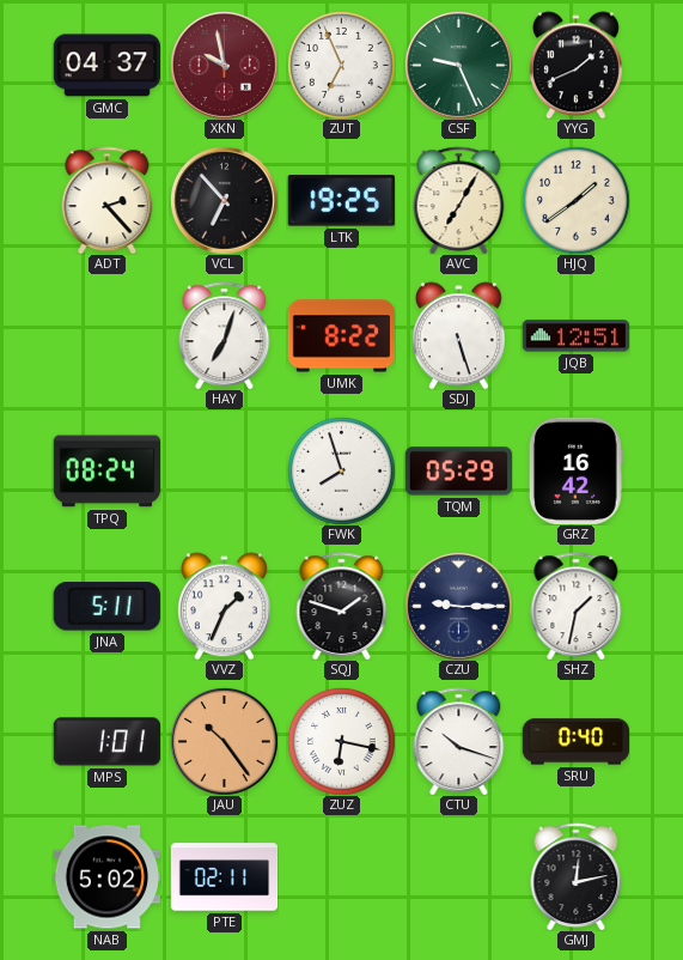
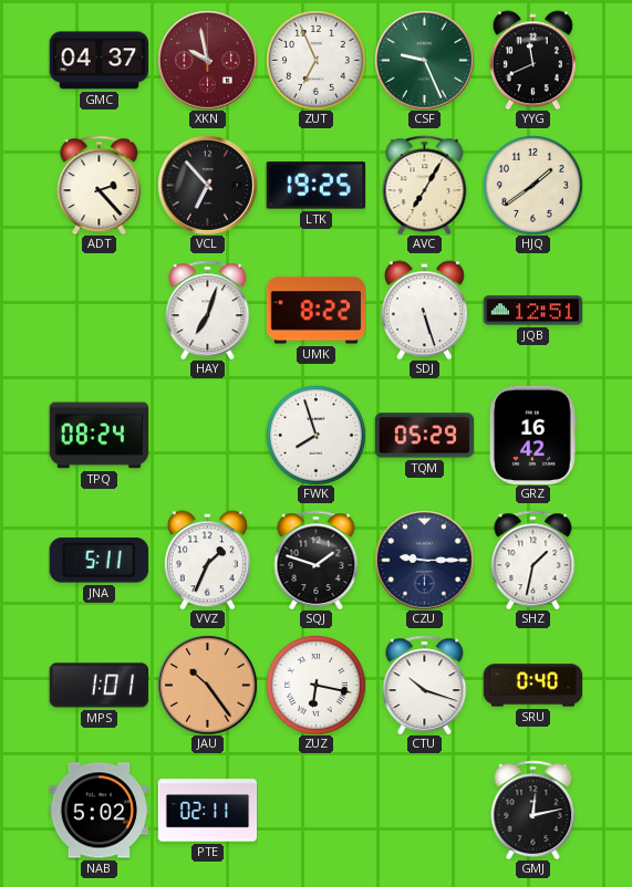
YYG: 1:41 -> 11:41 (532, 60)
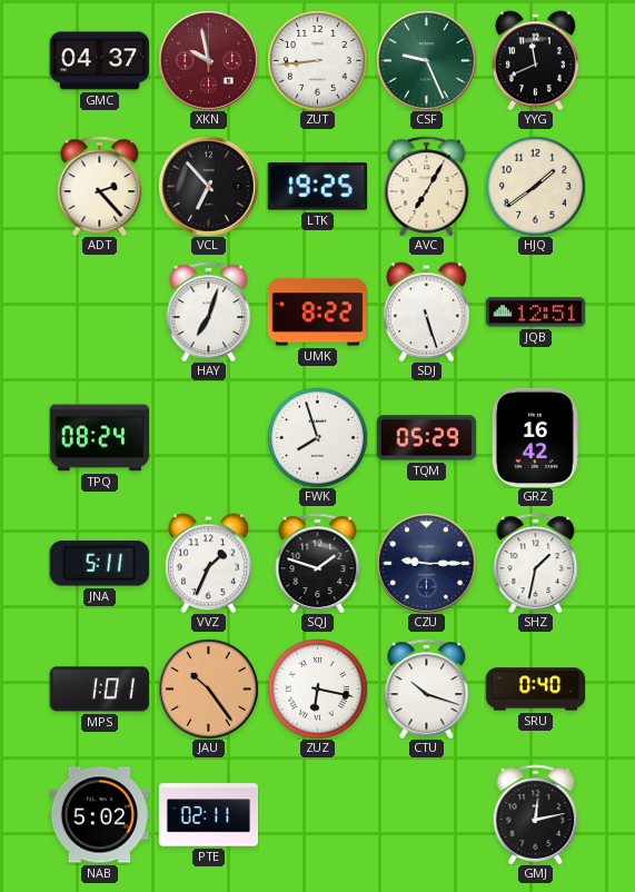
ZUT: 6:56 -> 8:44 (318, 61)
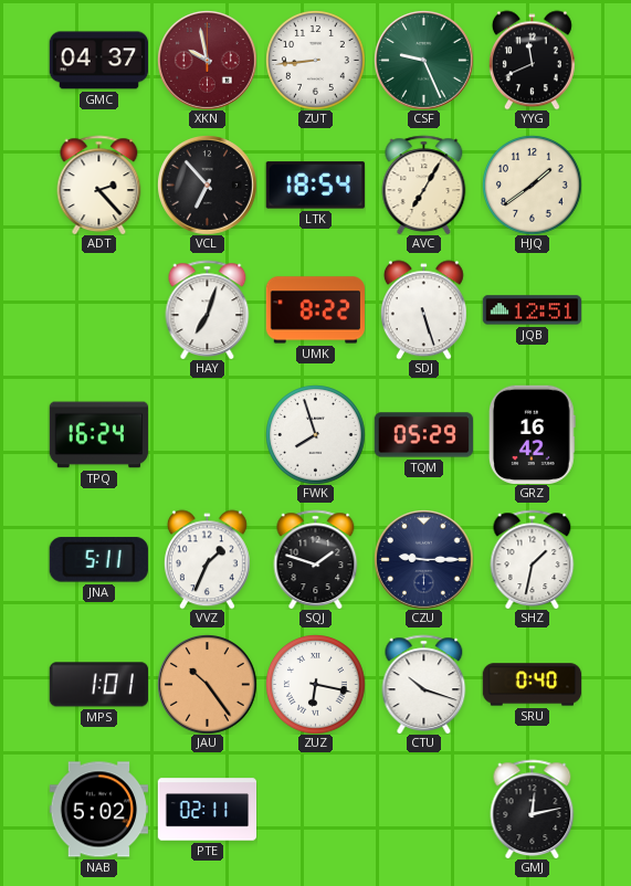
LTK: 19:25 -> 18:54 (315, 186)
TPQ: 08:24 -> 16:24 (98, 435)
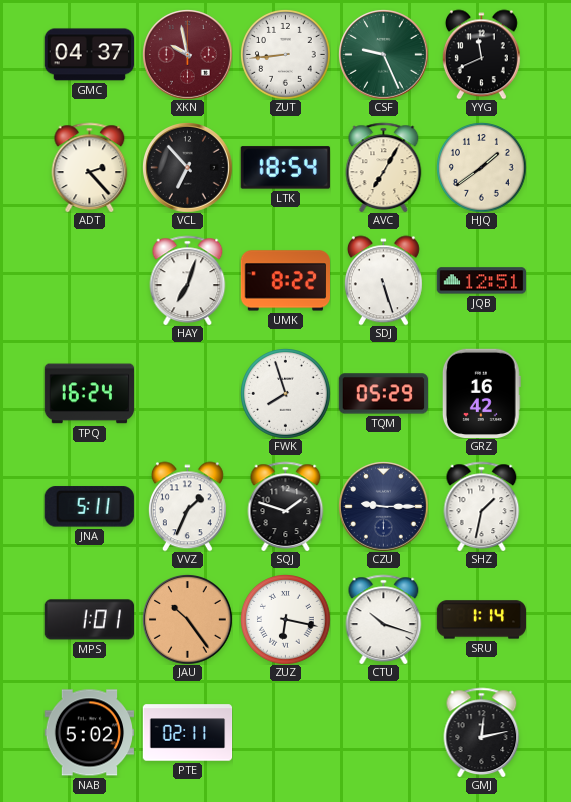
SRU: 0:40 -> 1:14 (481, 620)
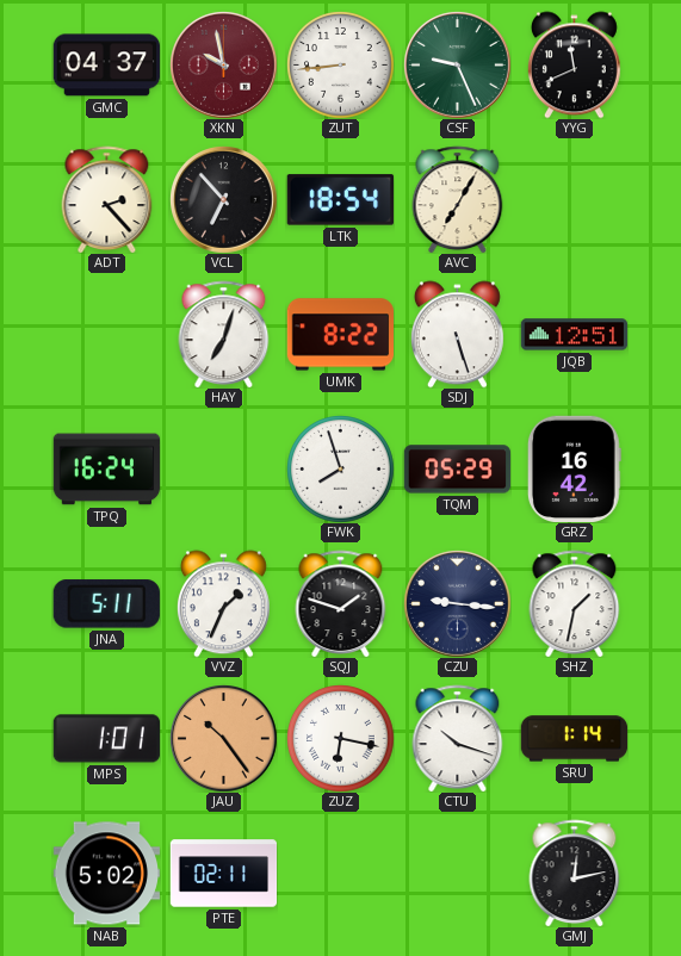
HJQ: 1:39 -> none (482, 168)
CZU: 9:15 -> 9:16 (458, 604)
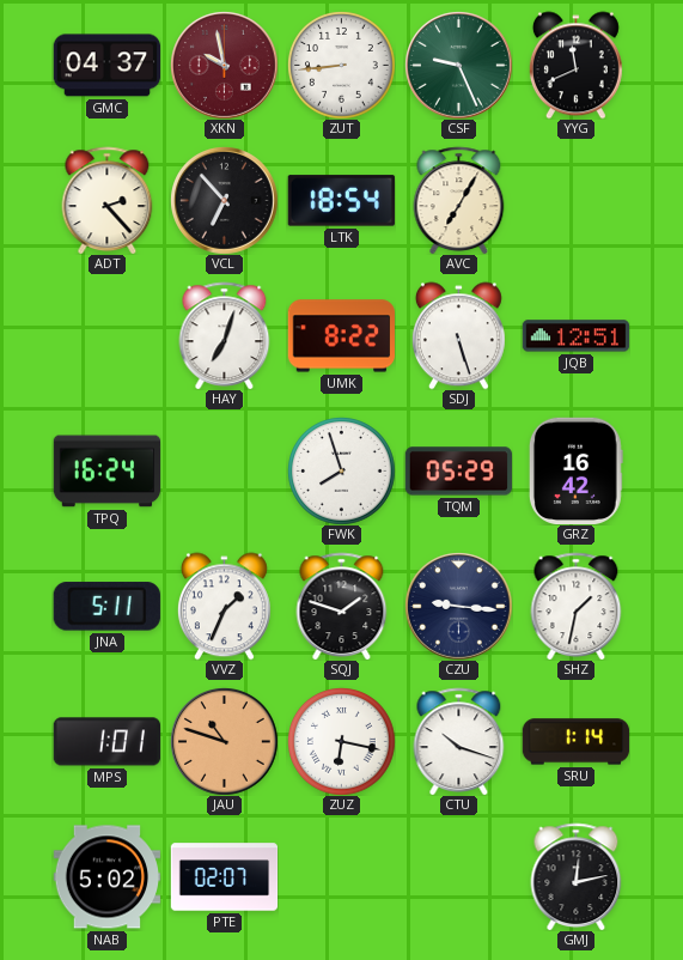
JAU: 10:24 -> 10:48 (225, 742)
PTE: 02:11 -> 02:07 (224, 877)
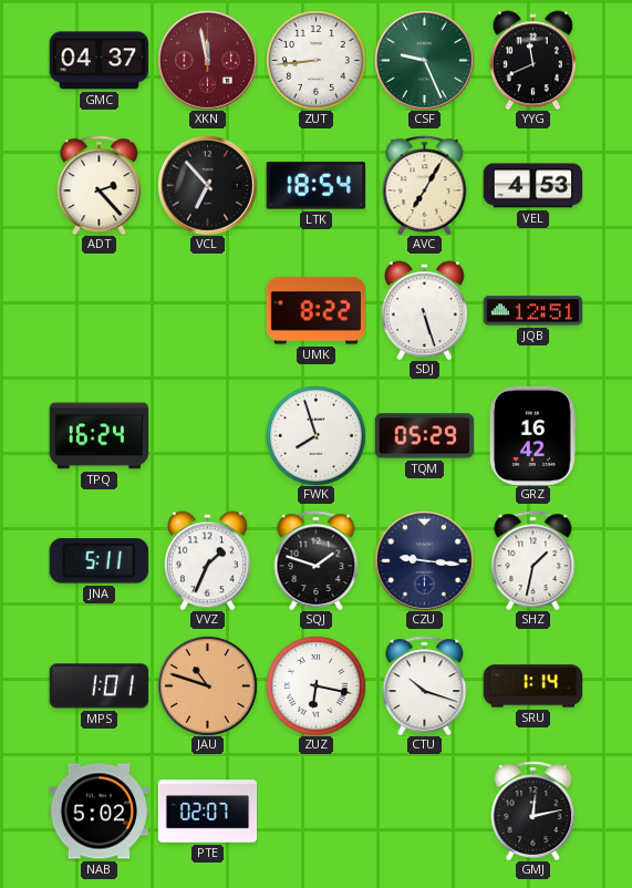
XKN: 9:58 -> 11:58 (208, 61)
VEL: none -> 4:53 (532, 186)
HAY: 7:03 -> none (225, 335)
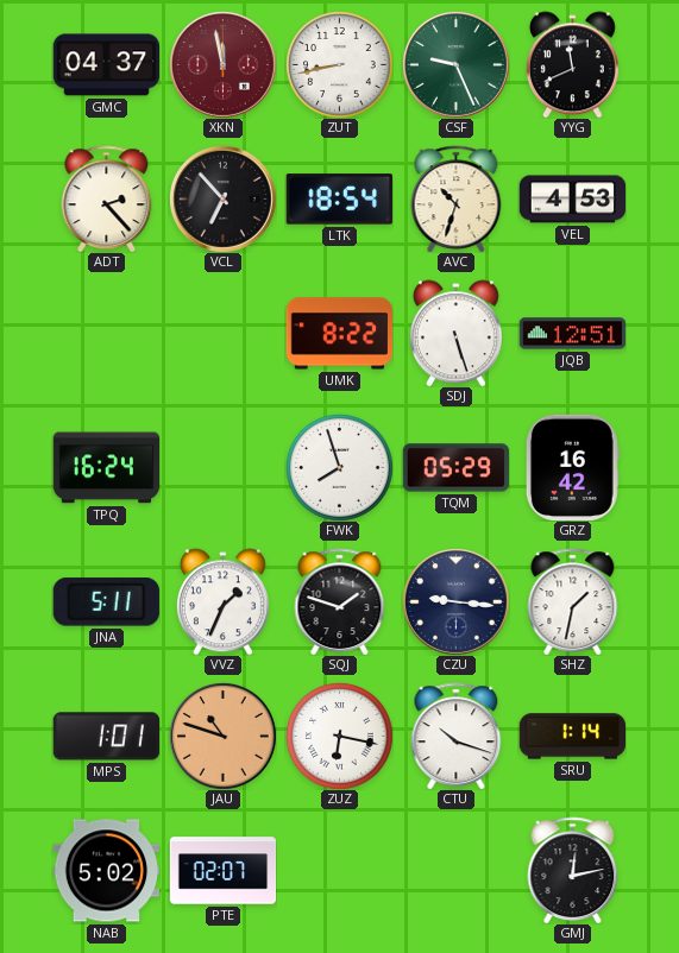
ZUT: 8:44 -> 8:43 (340, 65)
AVC: 7:05 -> 10:33 (457, 198)
